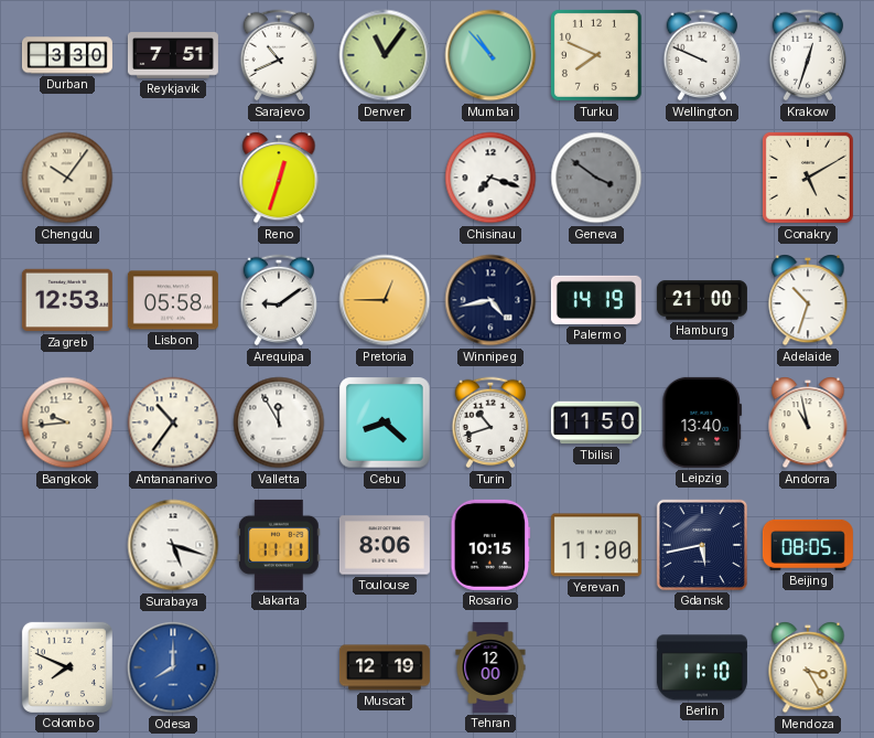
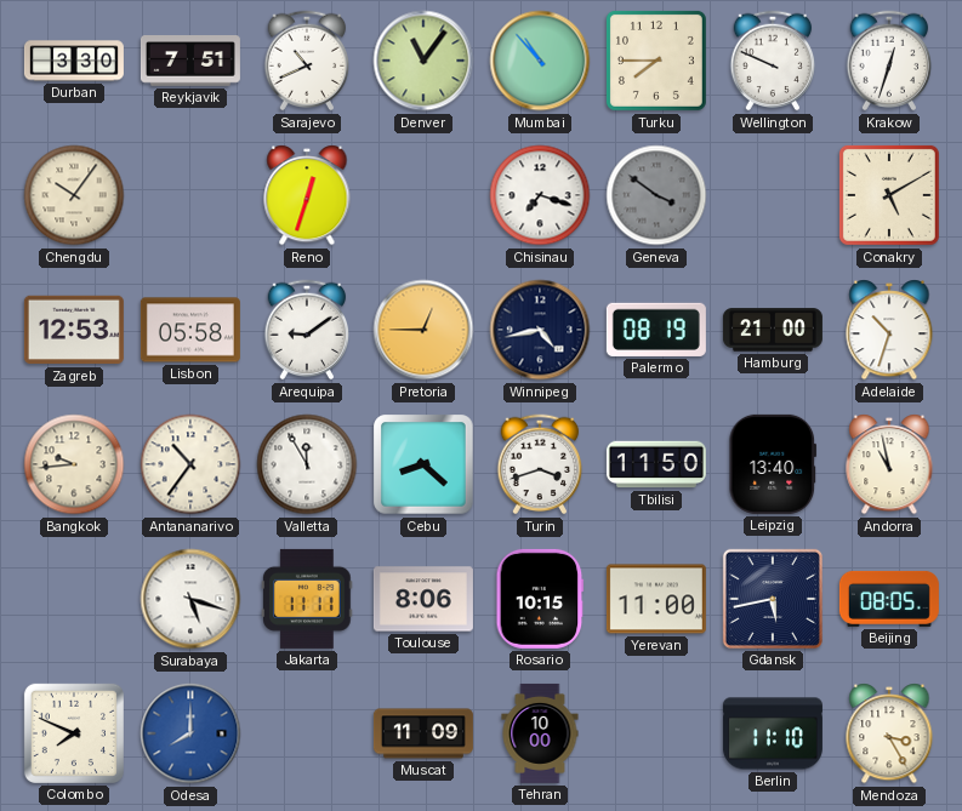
Turku: 7:49 -> 7:45 (656, 61)
Palermo: 14:19 -> 08:19 (656, 330)
Turin: 10:42 -> 3:42 (540, 464)
Muscat: 12:19 -> 11:09 (423, 733)
Tehran: 12:00 -> 10:00 (540, 733)
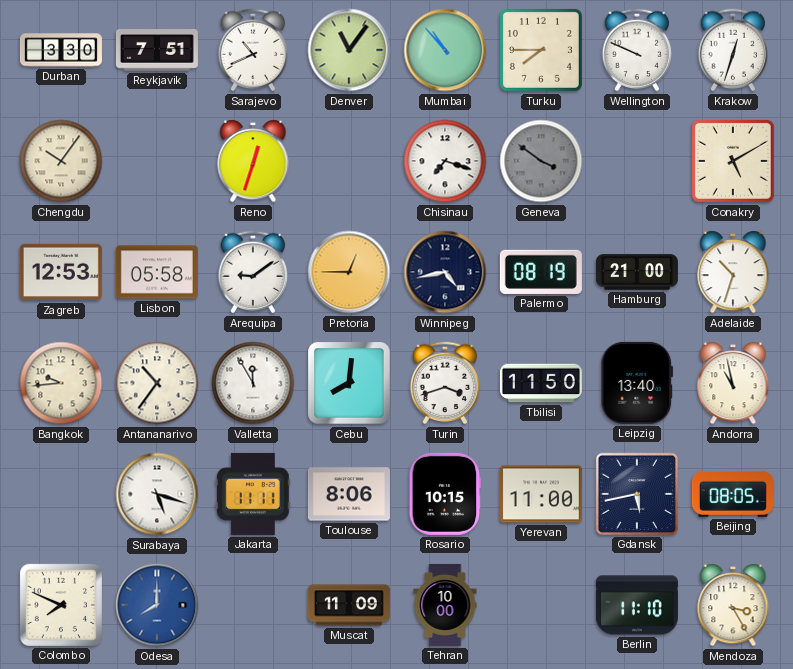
Cebu: 8:22 -> 8:01 (349, 383)
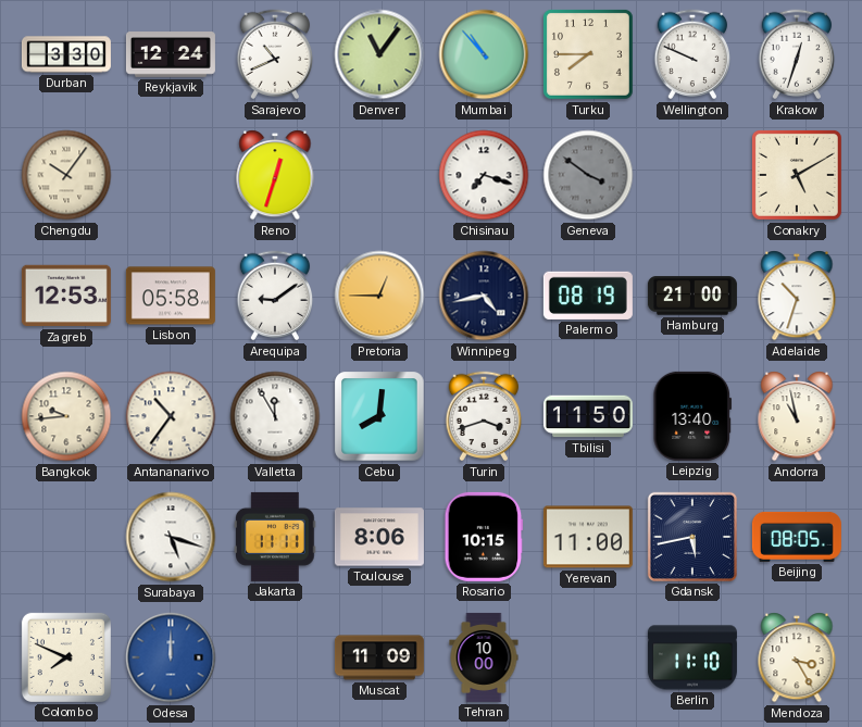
Reykjavik: 7:51 -> 12:24 (171, 54)
Odesa: 8:00 -> 12:00 (171, 657)
